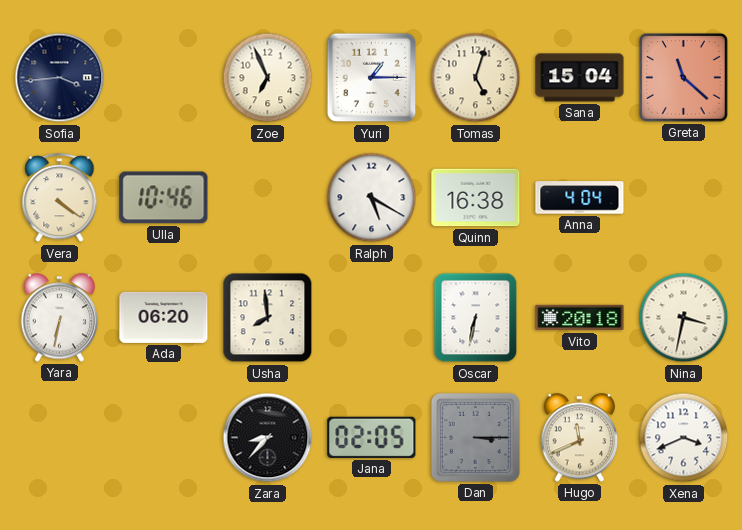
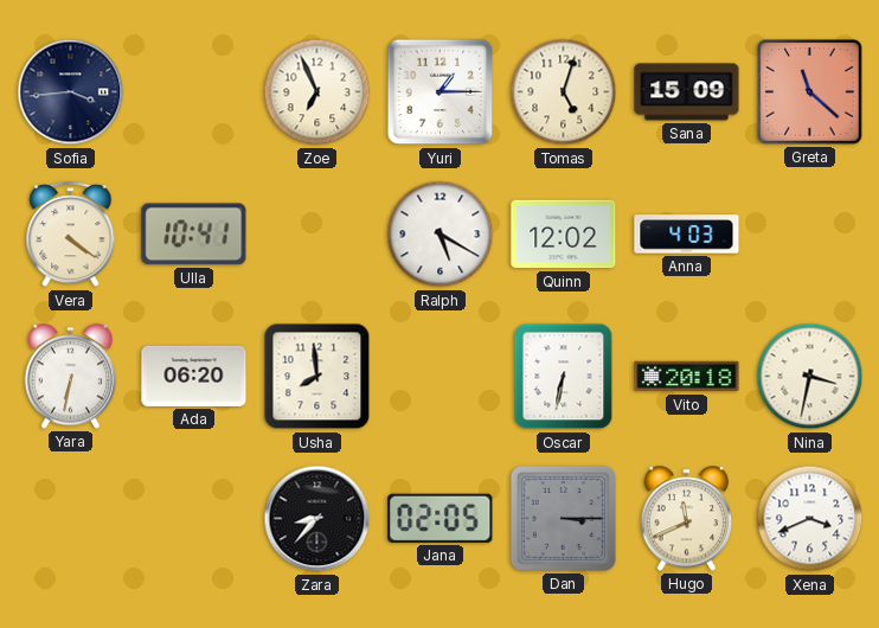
Sana: 15:04 -> 15:09 (687, 92)
Ulla: 10:46 -> 10:41 (194, 235)
Quinn: 16:38 -> 12:02 (564, 235)
Anna: 4:04 -> 4:03 (687, 235)
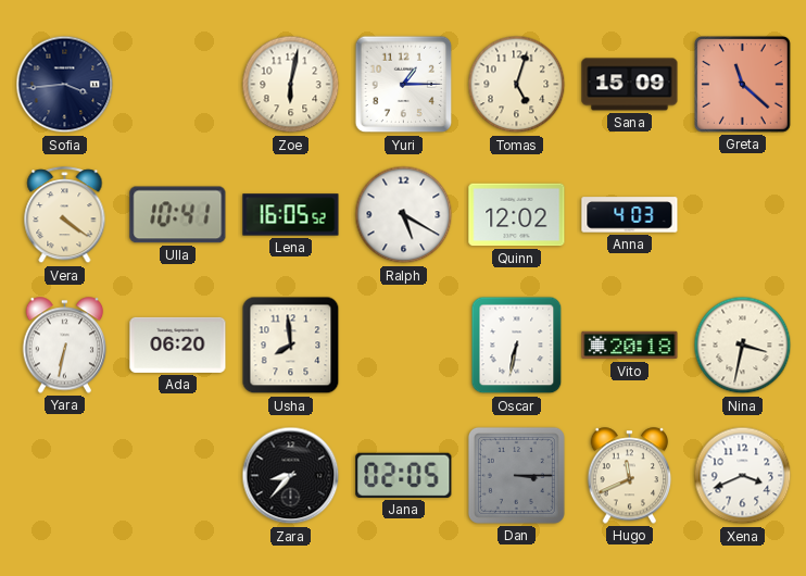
Zoe: 6:56 -> 6:02 (291, 85)
Lena: none -> 16:05 (291, 215)
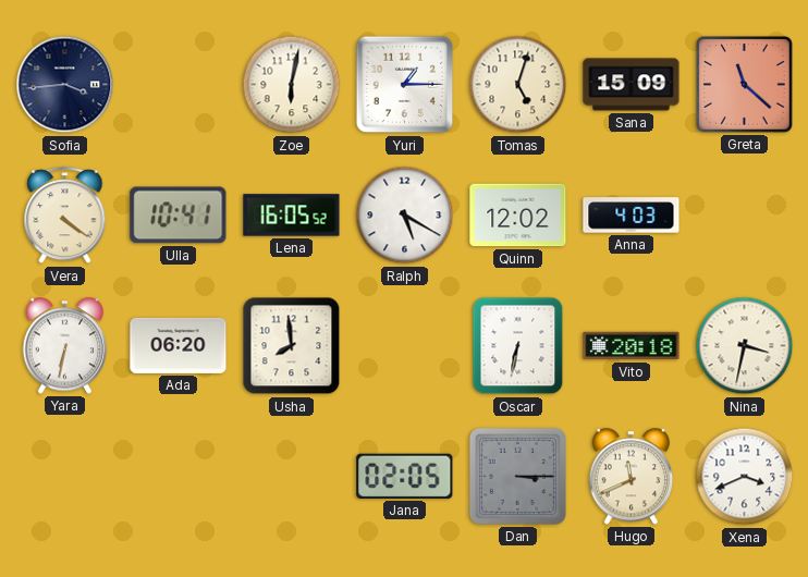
Zara: 8:37 -> none (291, 476)
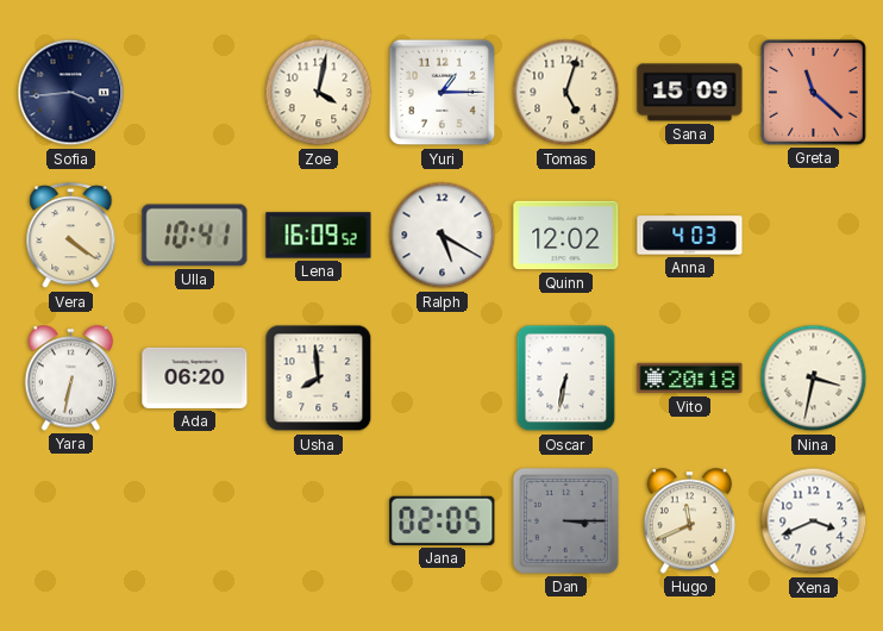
Zoe: 6:02 -> 4:02 (319, 93)
Lena: 16:05 -> 16:09 (319, 236)
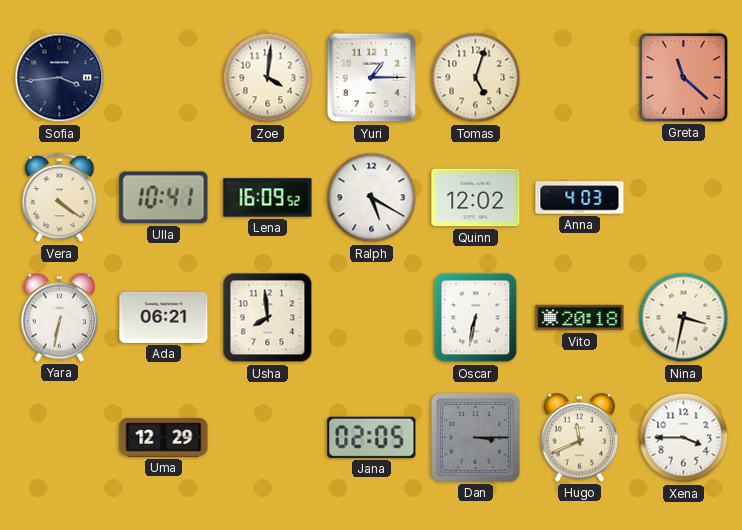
Zoe: 4:02 -> 4:01 (268, 78)
Sana: 15:09 -> none (690, 93)
Ada: 06:20 -> 06:21 (164, 317)
Uma: none -> 12:29 (164, 438)
Xena: 3:41 -> 3:45 (684, 438)
